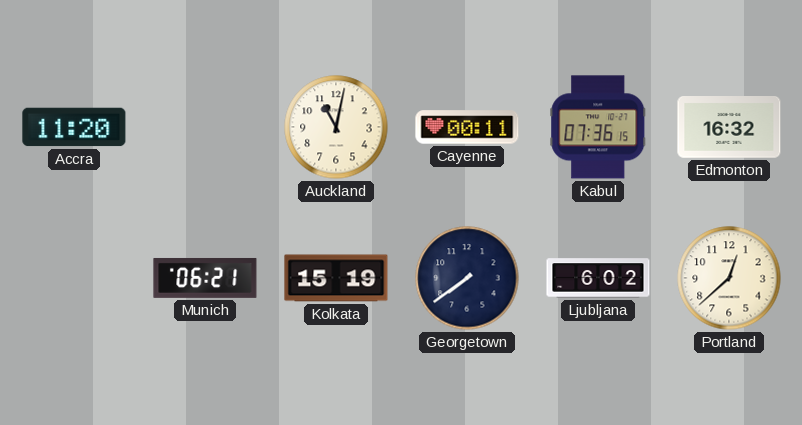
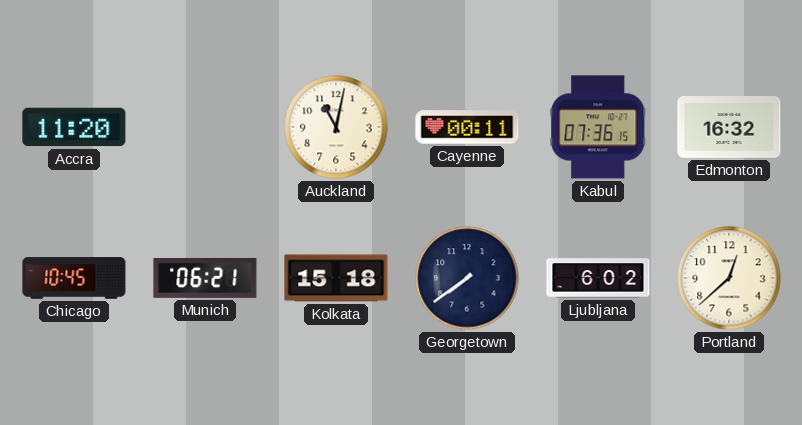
Chicago: none -> 10:45 (74, 278)
Kolkata: 15:19 -> 15:18 (336, 278)
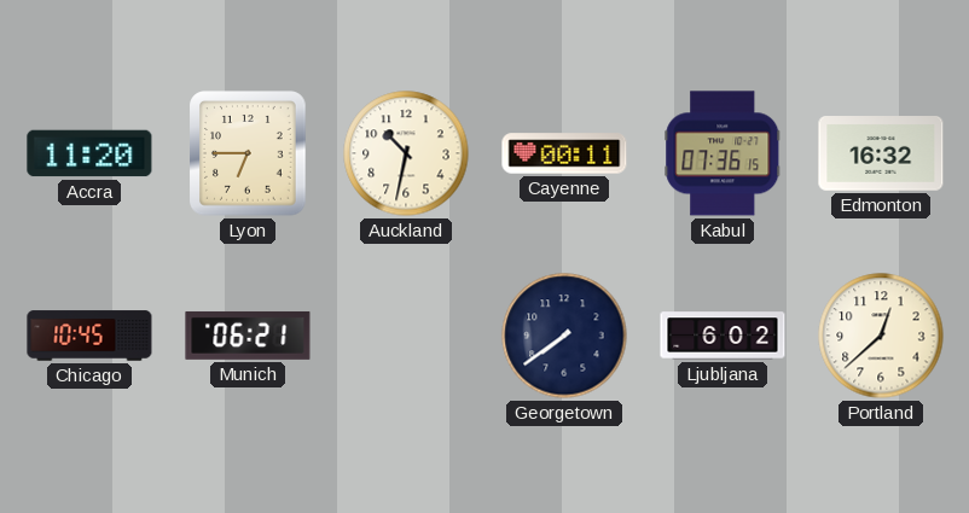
Lyon: none -> 6:45 (248, 153)
Auckland: 11:02 -> 10:32 (406, 153)
Kolkata: 15:18 -> none (336, 278)
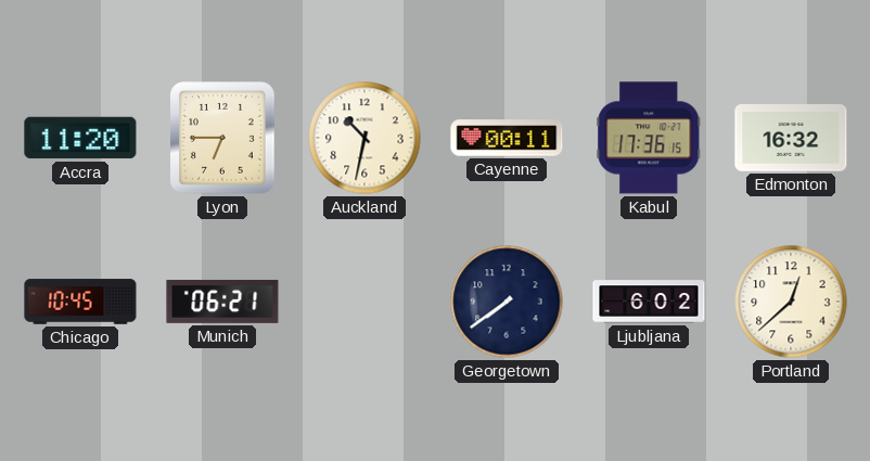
Kabul: 07:36 -> 17:36 (649, 138)
